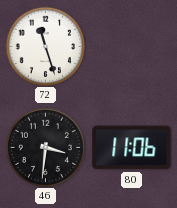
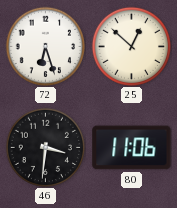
72: 11:27 -> 6:27 (45, 46)
25: none -> 12:52 (131, 46)
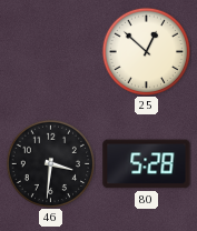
72: 6:27 -> none (45, 46)
80: 11:06 -> 5:28 (147, 164)
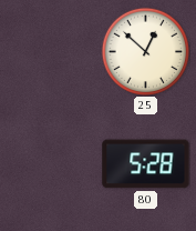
46: 3:31 -> none (50, 163)
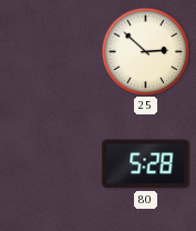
25: 12:52 -> 2:52 (145, 51)
